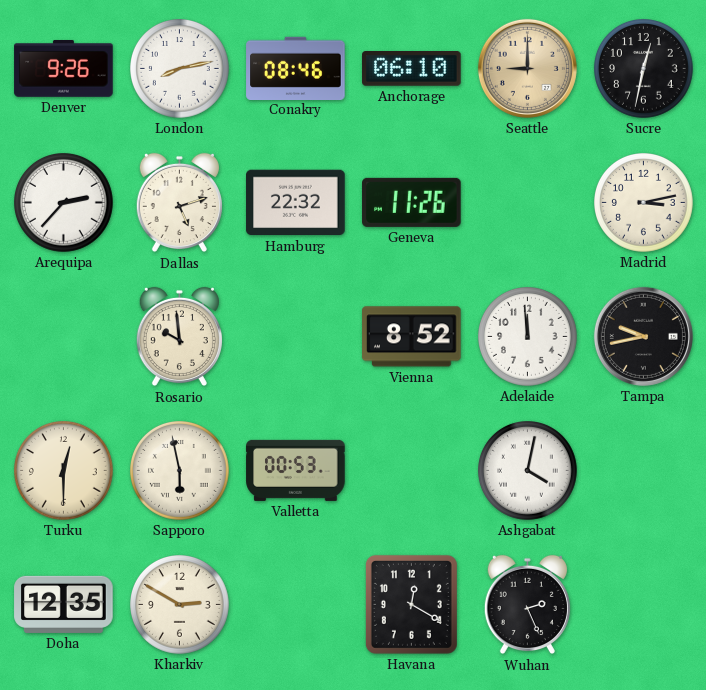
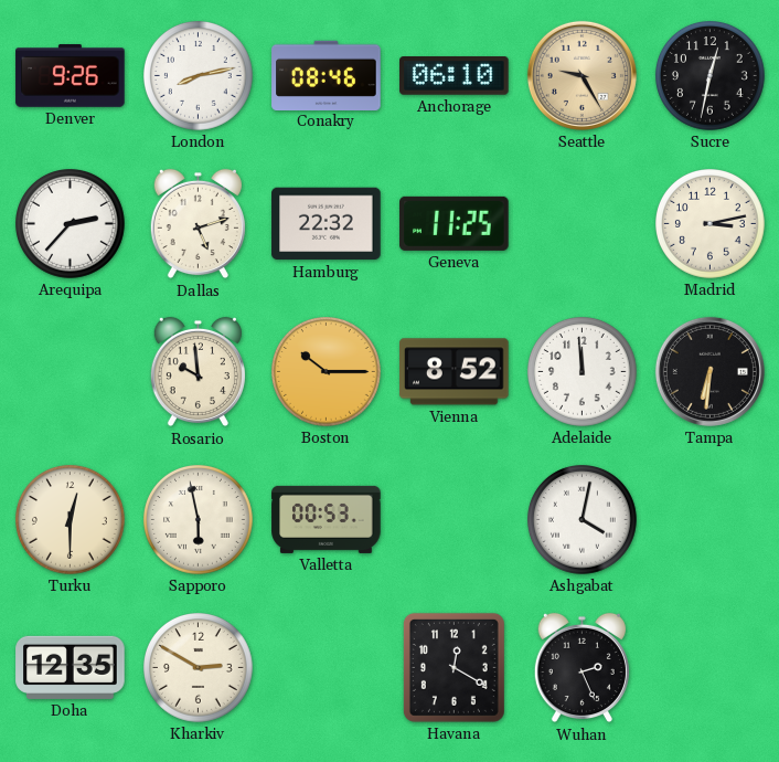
Seattle: 9:00 -> 9:25 (581, 75)
Geneva: 11:26 -> 11:25 (455, 223)
Boston: none -> 10:15 (327, 372)
Tampa: 9:43 -> 6:31 (709, 371)
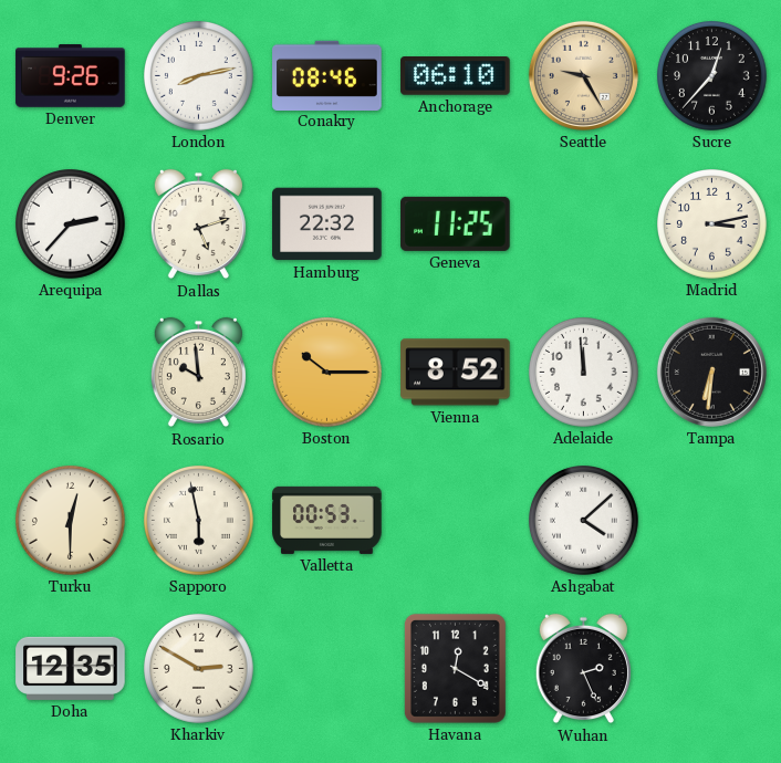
Sucre: 12:32 -> 12:37 (712, 76)
Ashgabat: 4:02 -> 4:08 (584, 521)
